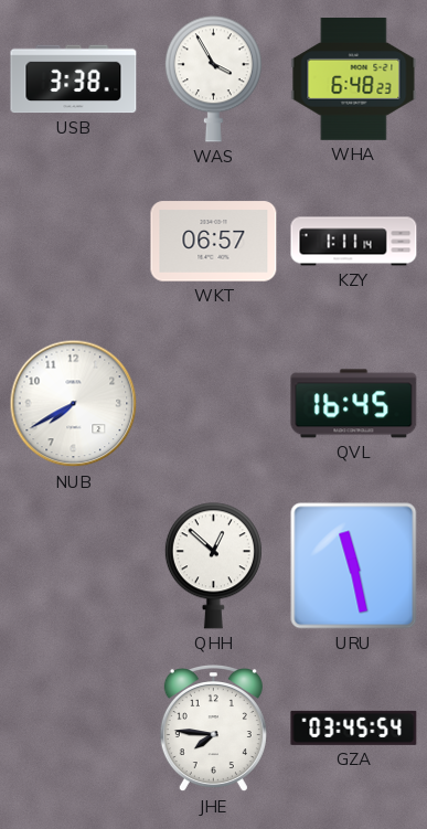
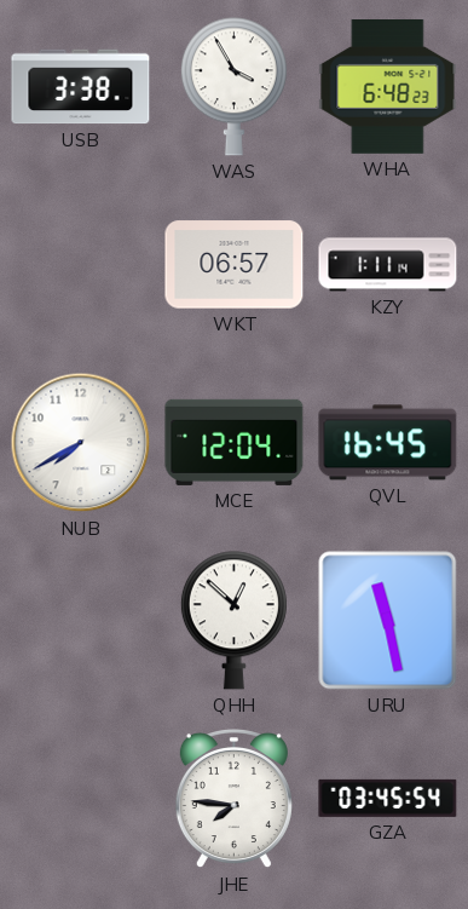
MCE: none -> 12:04 (235, 442)
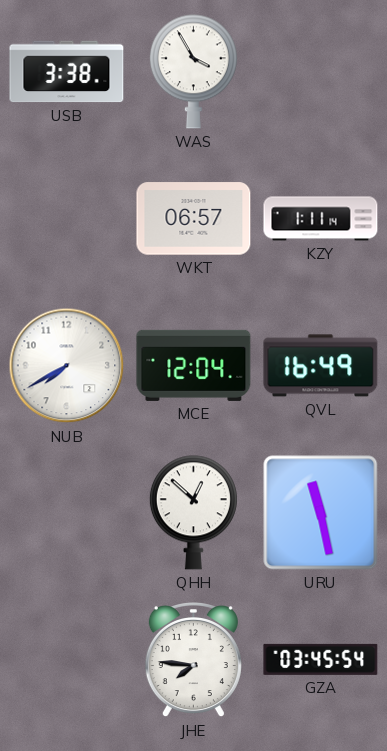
WHA: 6:48 -> none (388, 87)
QVL: 16:45 -> 16:49 (321, 366)
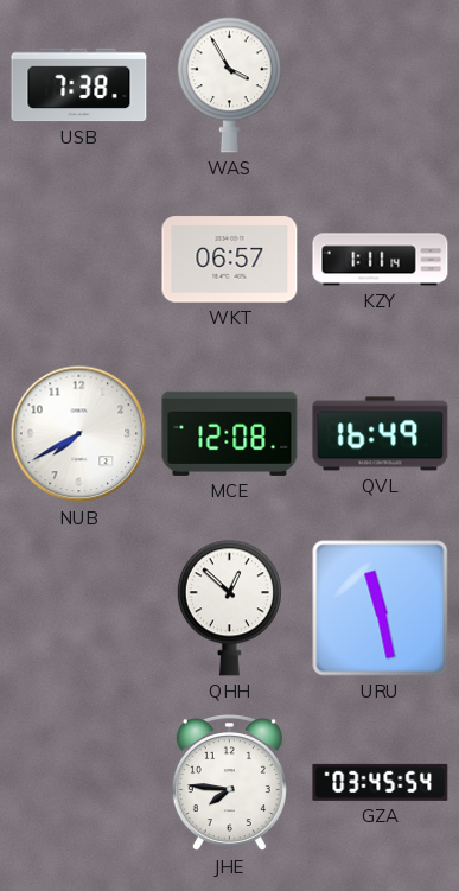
USB: 3:38 -> 7:38 (79, 85)
MCE: 12:04 -> 12:08 (230, 433)
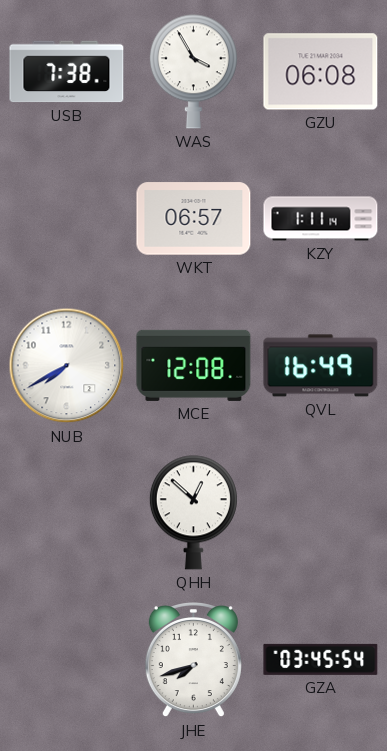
GZU: none -> 06:08 (321, 72)
URU: 11:28 -> none (381, 609)
JHE: 7:46 -> 7:42 (193, 661)
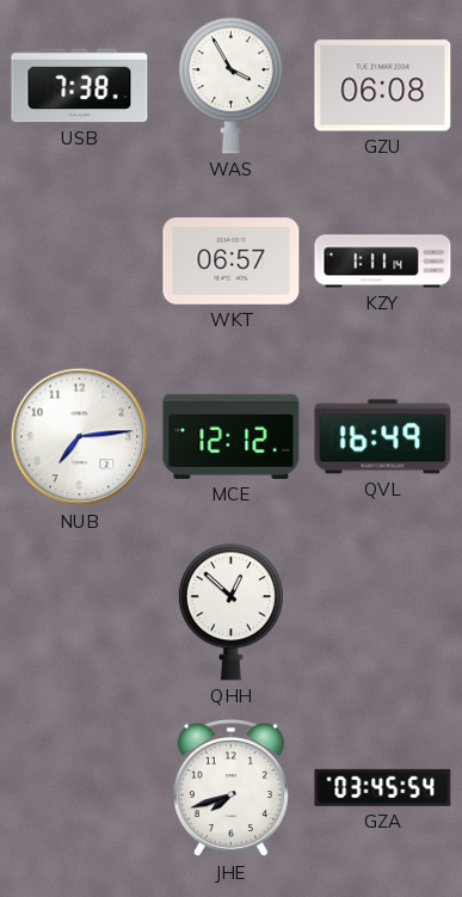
NUB: 7:40 -> 7:14 (80, 437)
MCE: 12:08 -> 12:12 (232, 436)
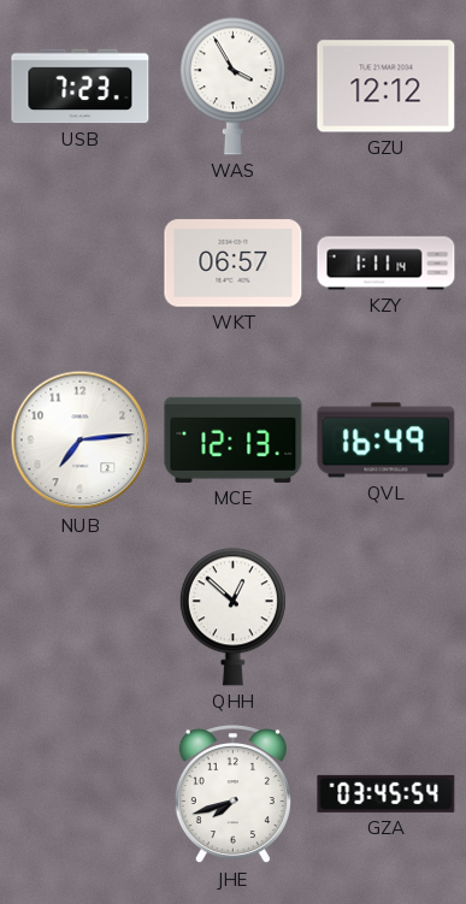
USB: 7:38 -> 7:23 (81, 87)
GZU: 06:08 -> 12:12 (387, 87)
MCE: 12:12 -> 12:13 (234, 439)
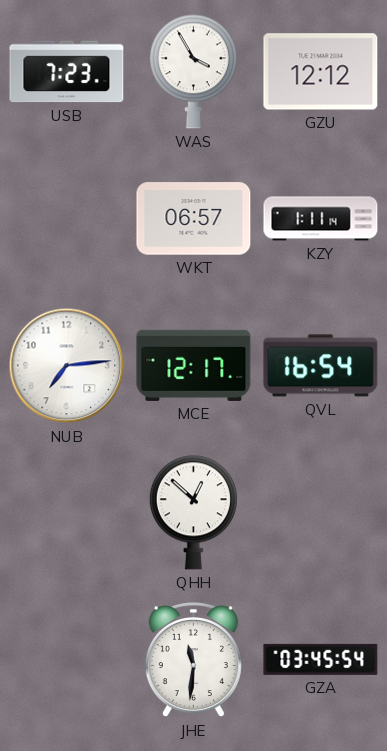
MCE: 12:13 -> 12:17 (194, 365)
QVL: 16:49 -> 16:54 (321, 366)
JHE: 7:42 -> 11:31 (193, 661)
